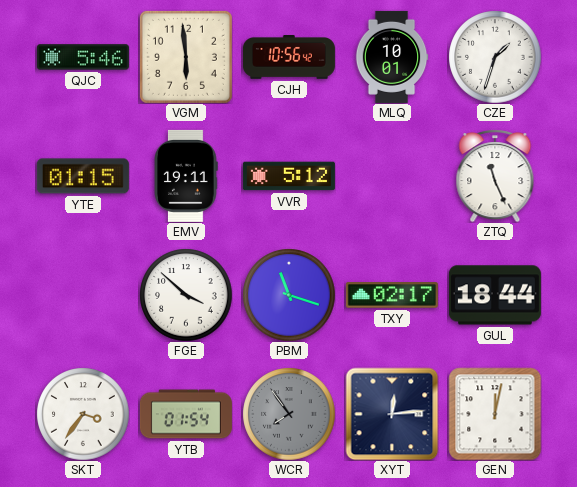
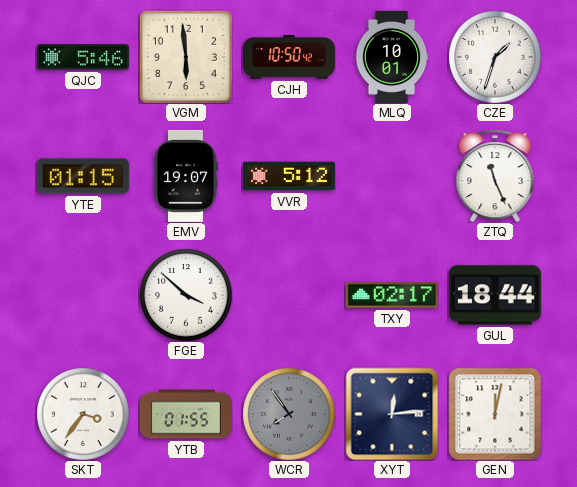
CJH: 10:56 -> 10:50 (289, 57)
EMV: 19:11 -> 19:07 (186, 176)
PBM: 11:18 -> none (289, 295)
YTB: 01:54 -> 01:55 (186, 414)
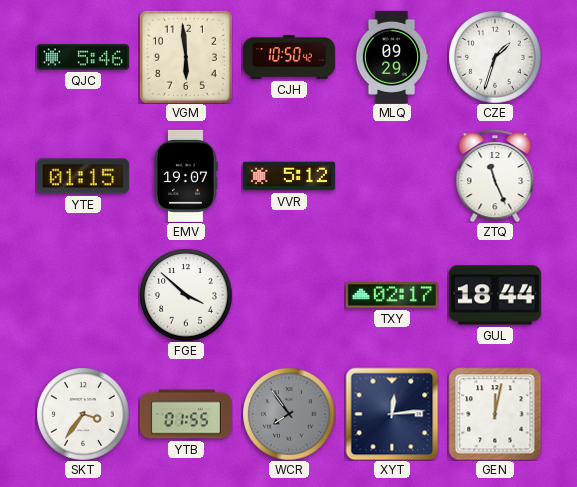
MLQ: 10:01 -> 09:29 (392, 57)
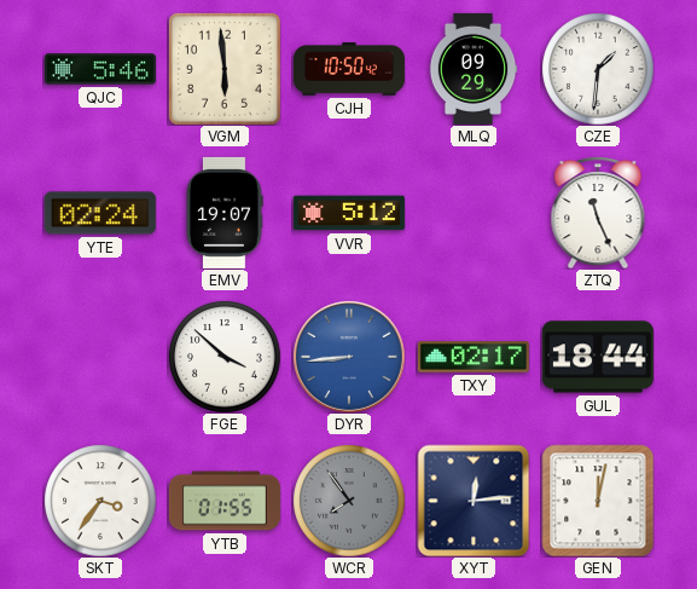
CZE: 1:33 -> 1:31 (598, 69)
YTE: 01:15 -> 02:24 (100, 213)
DYR: none -> 8:44 (349, 357)
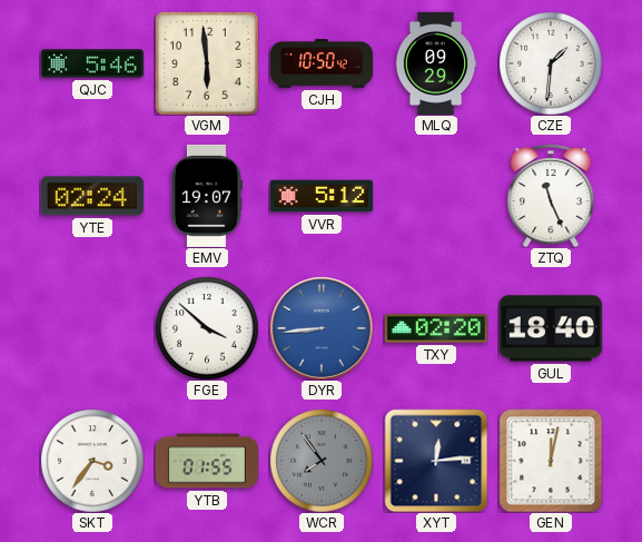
TXY: 02:17 -> 02:20 (436, 328)
GUL: 18:44 -> 18:40 (551, 328)
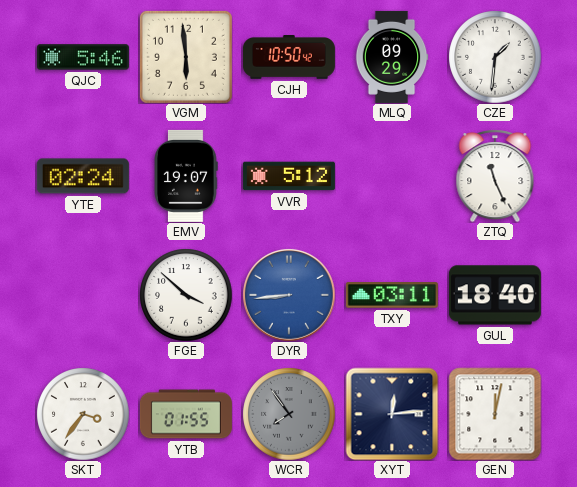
TXY: 02:20 -> 03:11 (392, 295)
